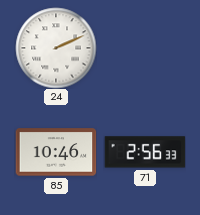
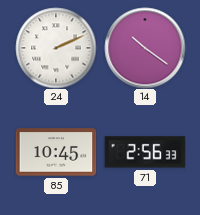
14: none -> 10:21 (145, 48)
85: 10:46 -> 10:45 (56, 152)
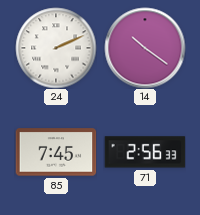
85: 10:45 -> 7:45 (56, 152)
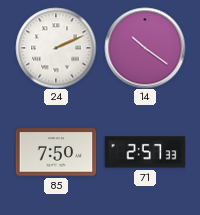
85: 7:45 -> 7:50 (56, 152)
71: 2:56 -> 2:57 (145, 152)
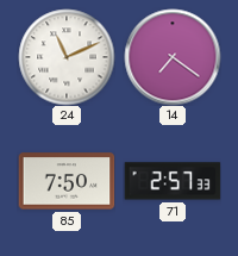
24: 2:11 -> 11:11 (67, 57)
14: 10:21 -> 7:21 (173, 57)
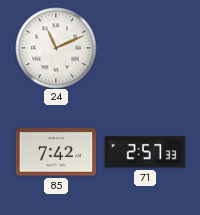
14: 7:21 -> none (173, 57)
85: 7:50 -> 7:42 (56, 152)
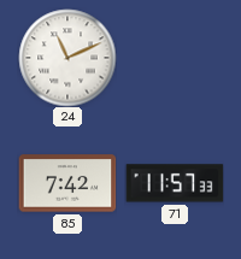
71: 2:57 -> 11:57 (175, 183)
